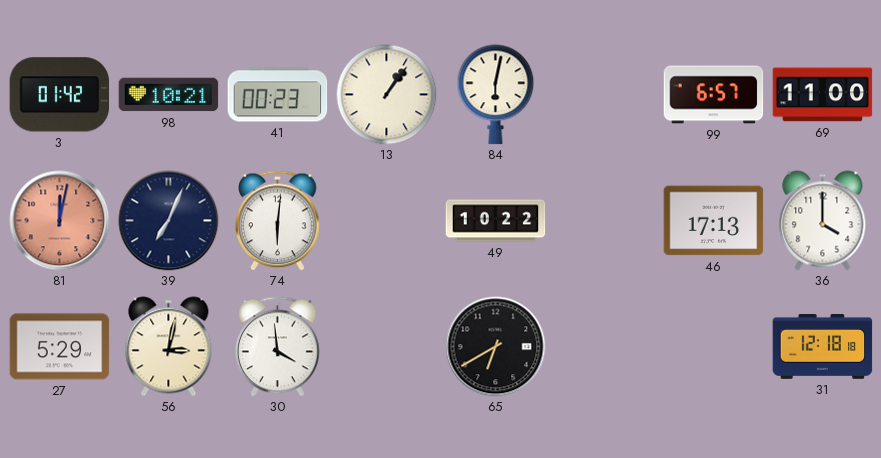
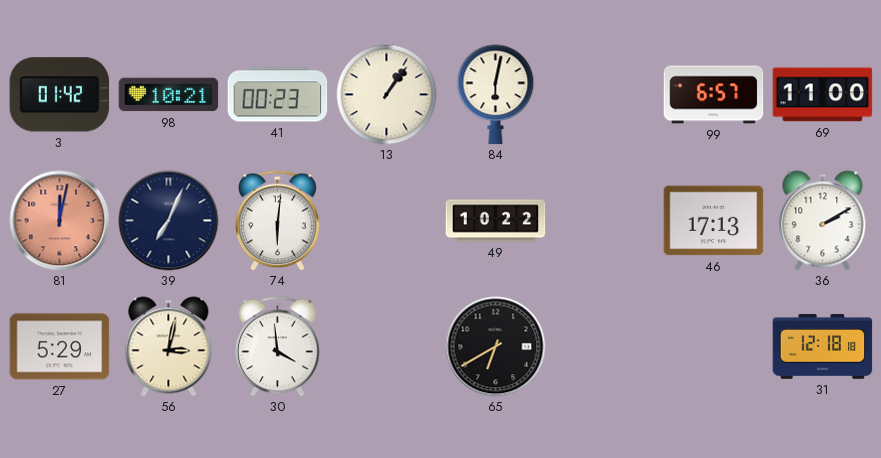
36: 4:00 -> 2:10 (823, 221)
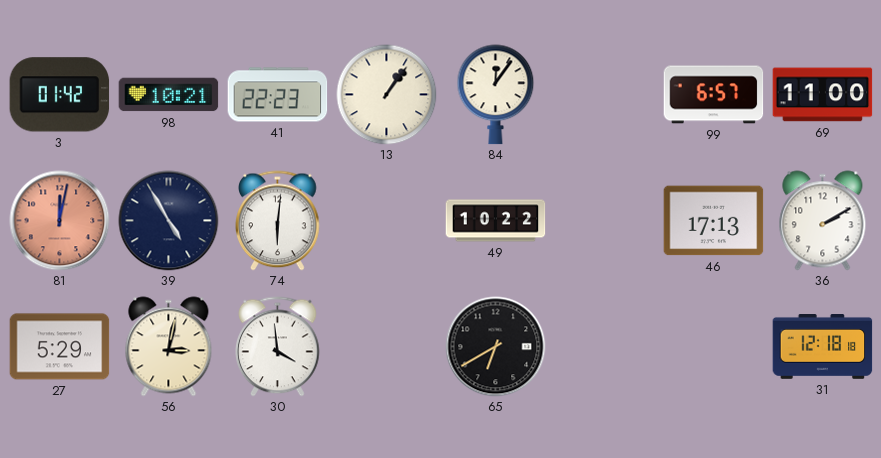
41: 00:23 -> 22:23 (278, 95)
84: 6:02 -> 12:06 (496, 95)
39: 7:04 -> 4:55 (169, 221)
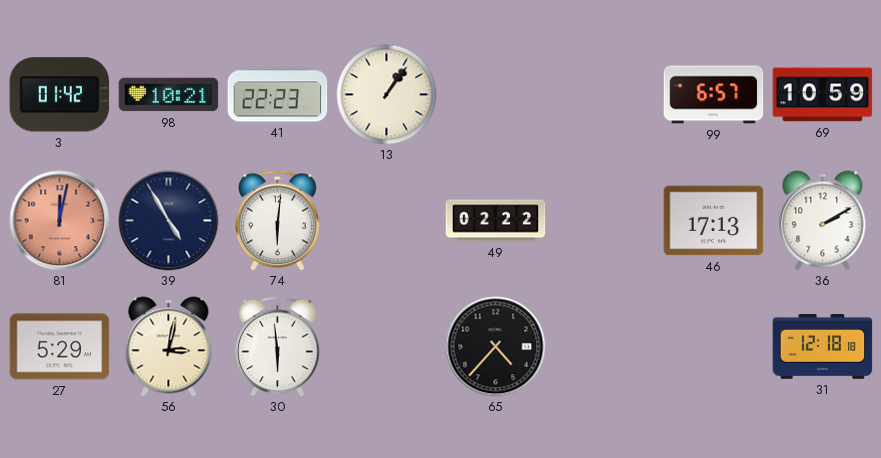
84: 12:06 -> none (496, 95)
69: 11:00 -> 10:59 (823, 95)
49: 10:22 -> 02:22 (496, 221)
30: 3:59 -> 5:59 (278, 347)
65: 6:40 -> 4:37 (496, 347)
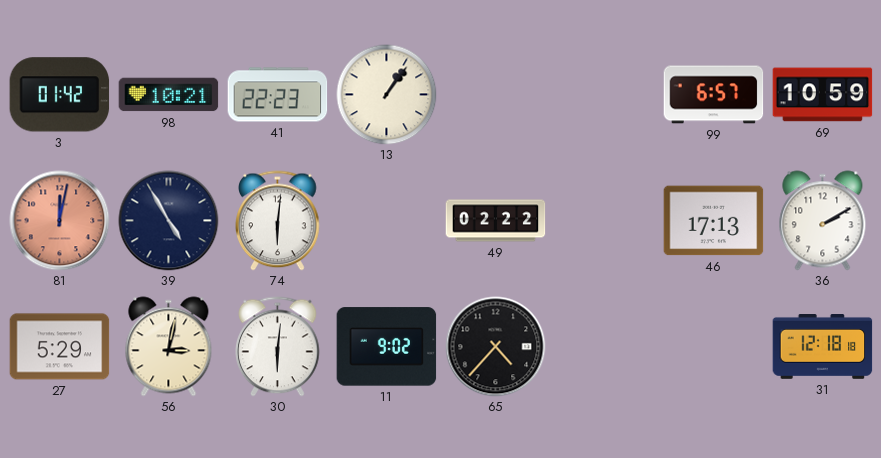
30: 5:59 -> 6:01 (278, 347)
11: none -> 9:02 (387, 347)
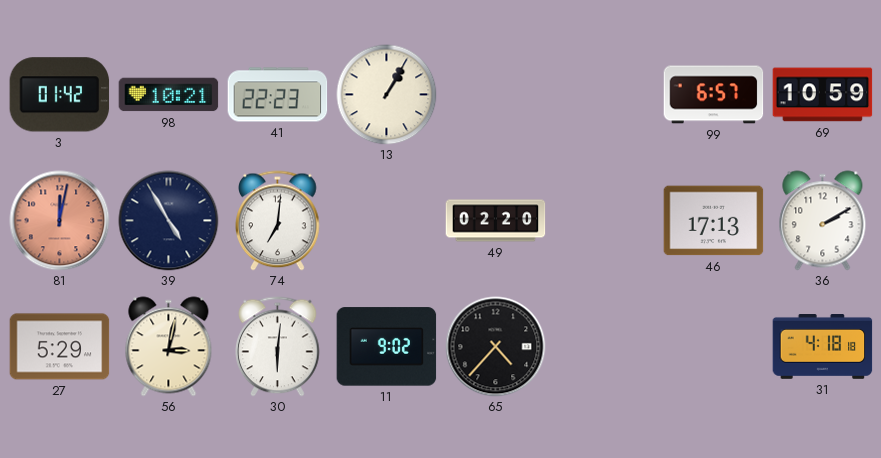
13: 1:06 -> 1:05 (387, 95)
74: 6:01 -> 7:01 (278, 221)
49: 02:22 -> 02:20 (496, 221)
31: 12:18 -> 4:18 (823, 347)
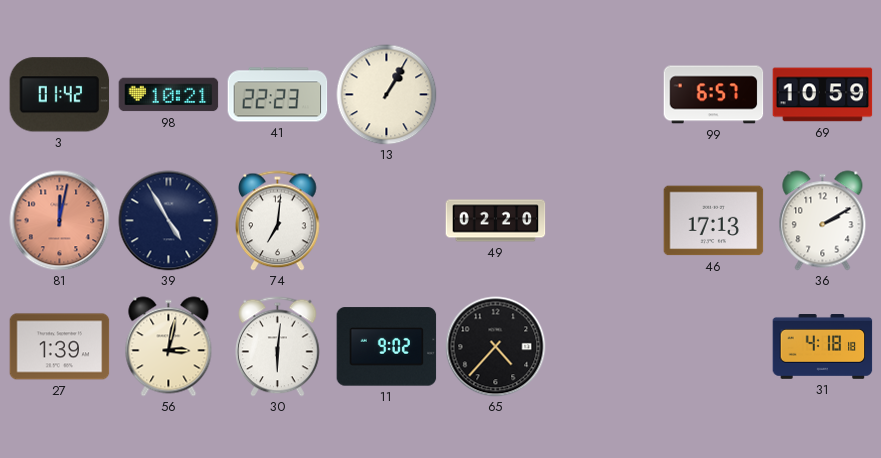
27: 5:29 -> 1:39 (60, 347)
